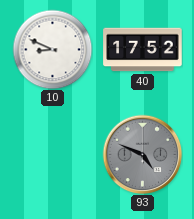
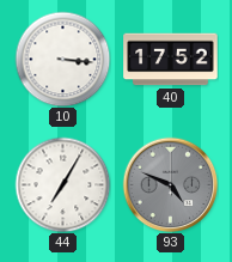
10: 8:49 -> 3:16 (62, 59)
44: none -> 7:05 (62, 184)
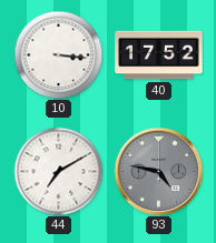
44: 7:05 -> 7:10 (58, 171)
93: 4:49 -> 4:47 (158, 171)
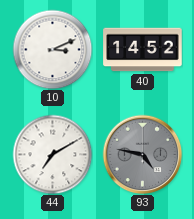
10: 3:16 -> 3:11 (52, 49)
40: 17:52 -> 14:52 (143, 50)
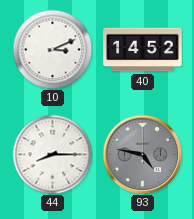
44: 7:10 -> 8:15 (52, 154)
